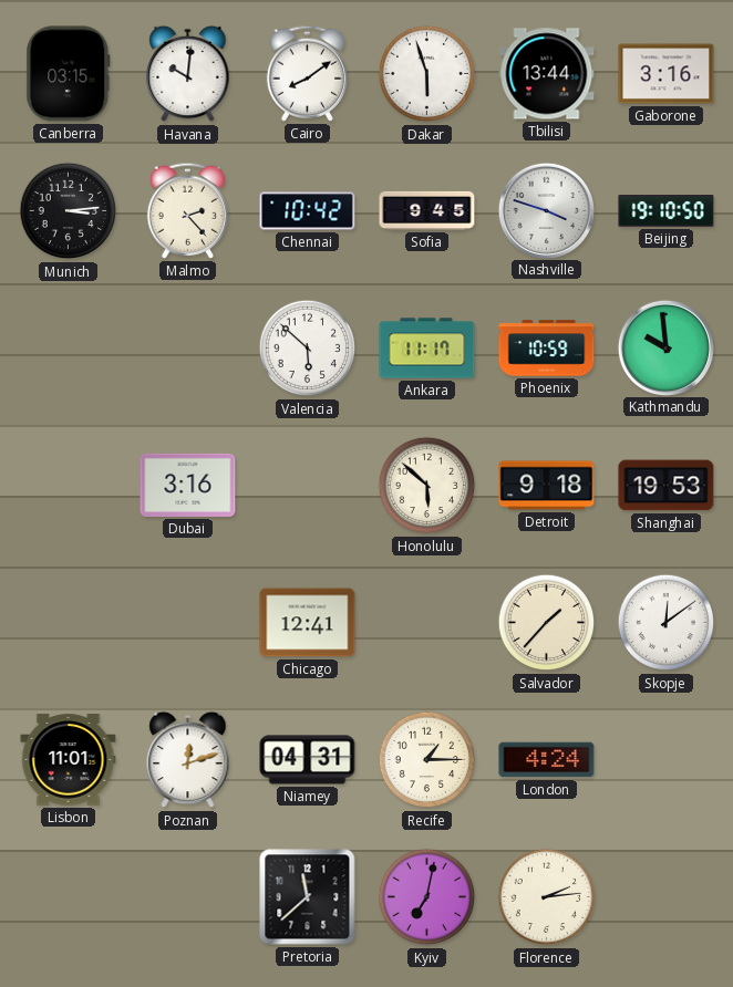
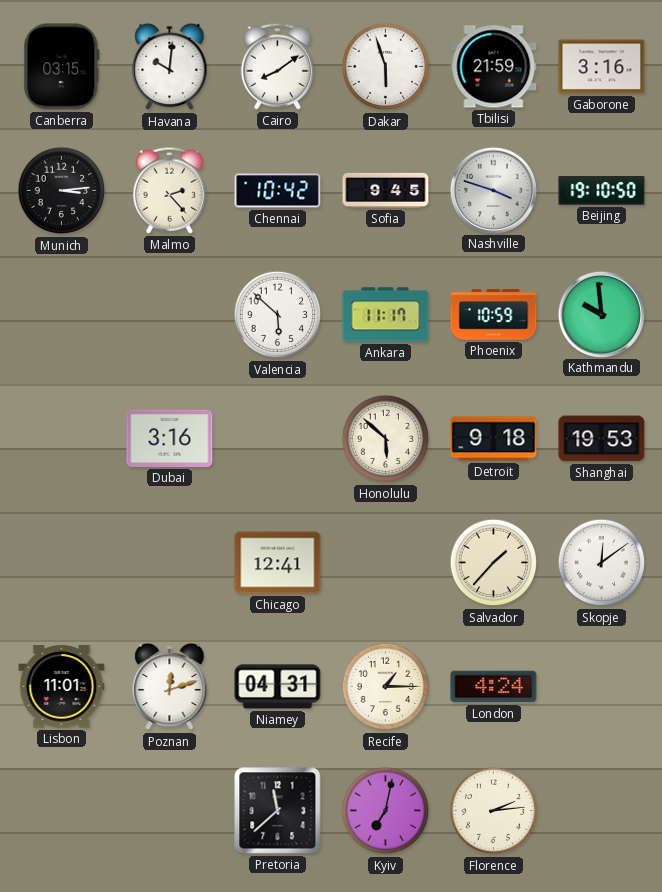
Tbilisi: 13:44 -> 21:59 (494, 67)
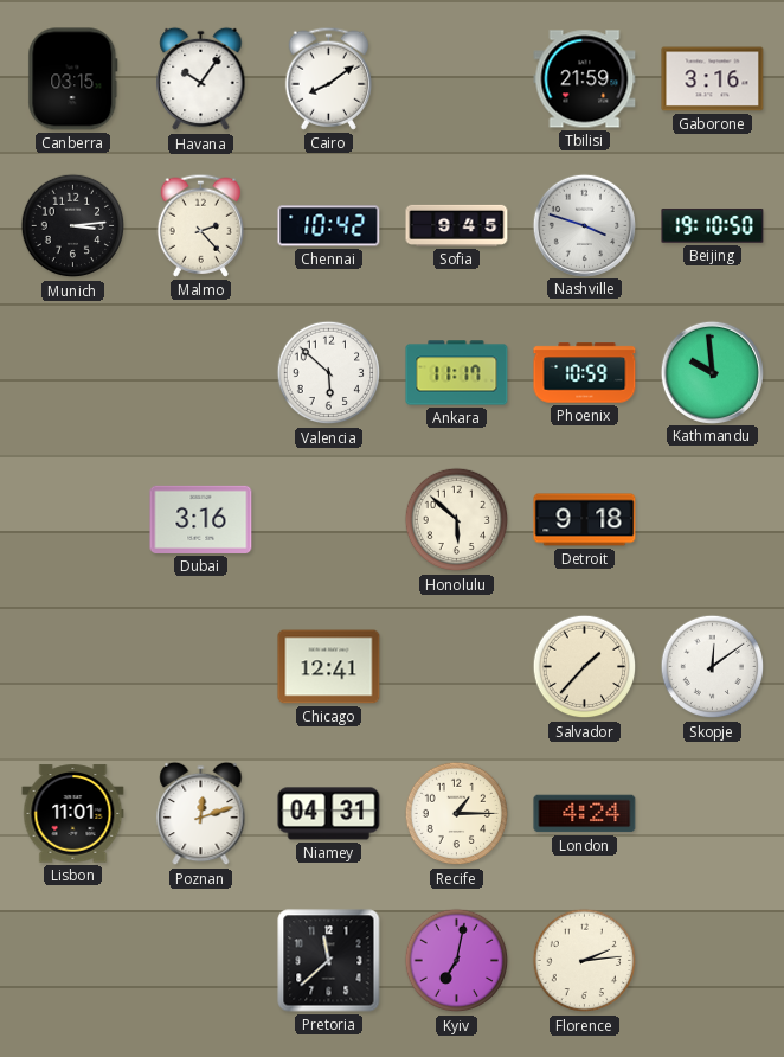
Havana: 10:01 -> 10:06 (201, 79)
Dakar: 5:57 -> none (386, 67)
Shanghai: 19:53 -> none (602, 439)
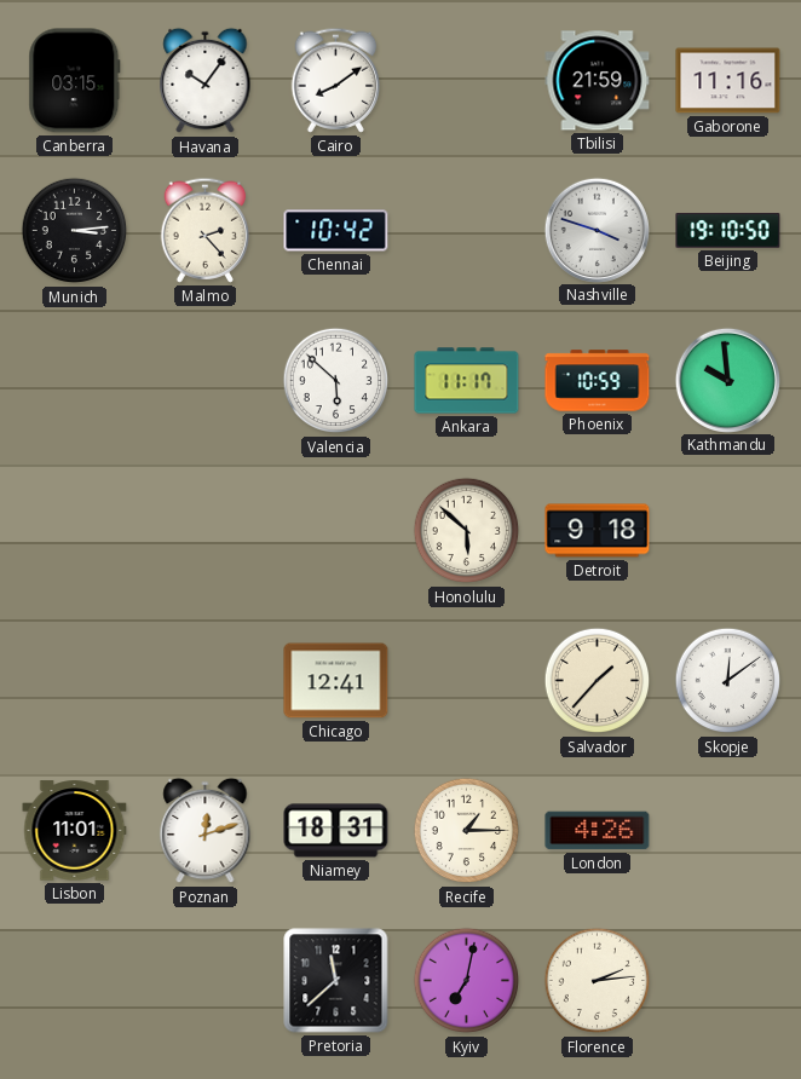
Gaborone: 3:16 -> 11:16 (728, 81)
Sofia: 9:45 -> none (457, 225)
Dubai: 3:16 -> none (201, 519)
Niamey: 04:31 -> 18:31 (336, 831)
London: 4:24 -> 4:26 (598, 831)
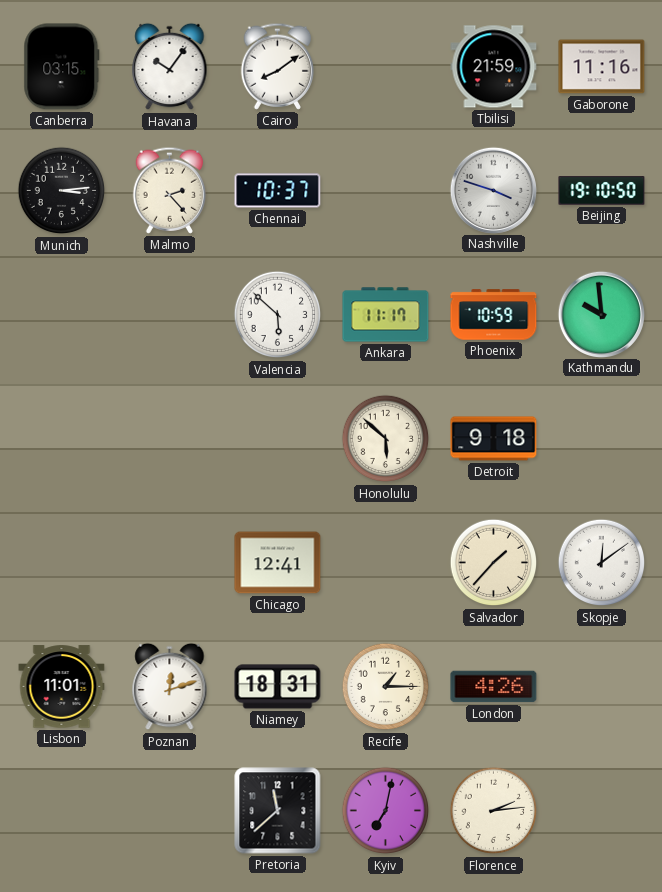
Chennai: 10:42 -> 10:37 (278, 191)
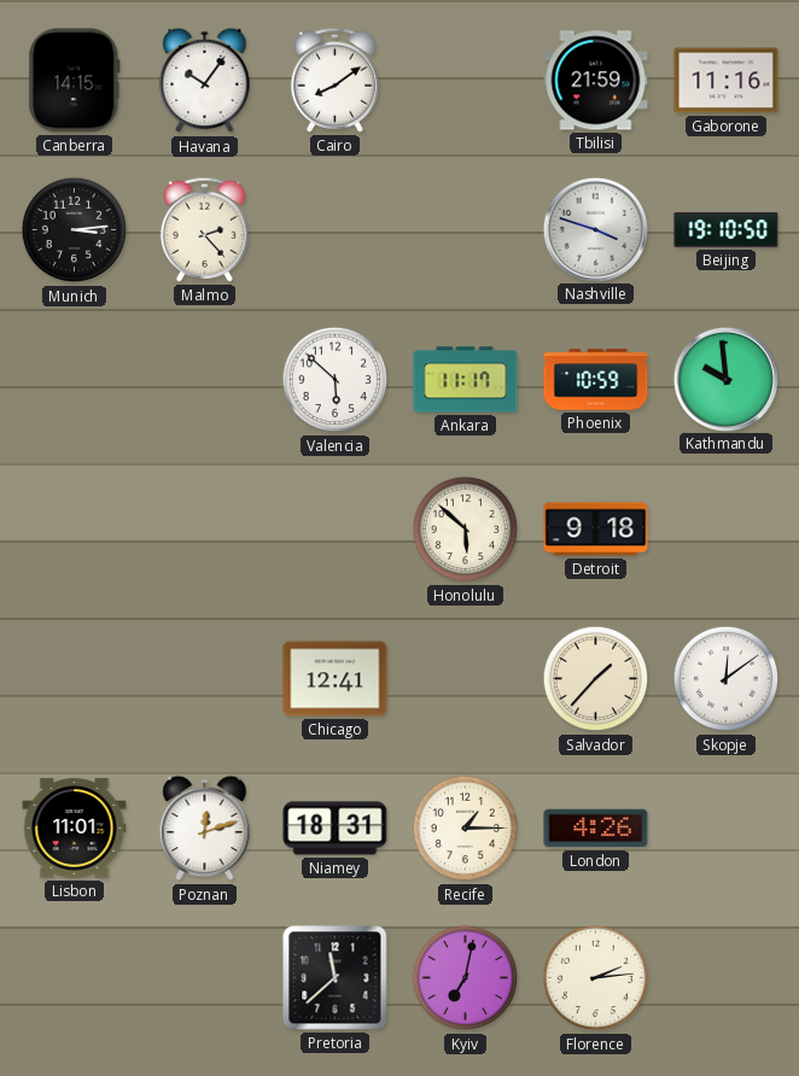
Canberra: 03:15 -> 14:15 (75, 81)
Chennai: 10:37 -> none (278, 191)
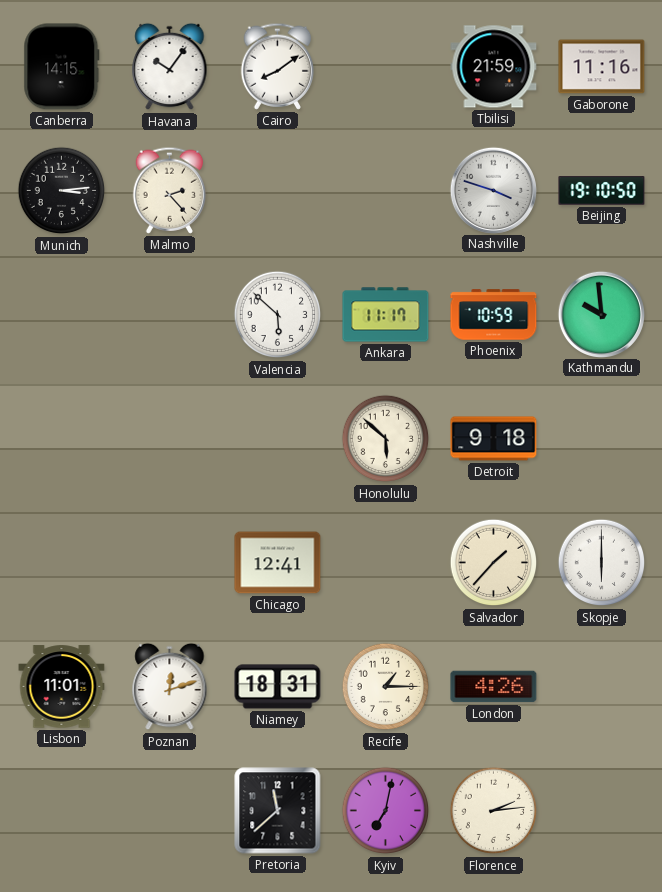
Skopje: 12:09 -> 6:00 (602, 563)
